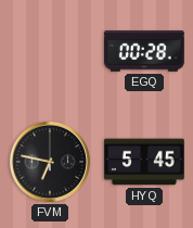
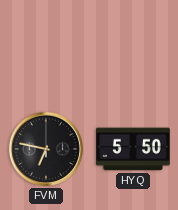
EGQ: 00:28 -> none (145, 51)
HYQ: 5:45 -> 5:50 (134, 149)
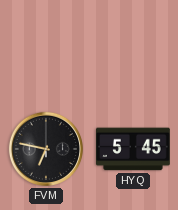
HYQ: 5:50 -> 5:45 (134, 149)
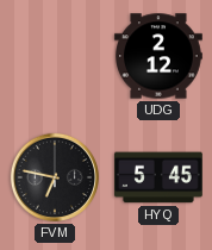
UDG: none -> 2:12 (160, 56)
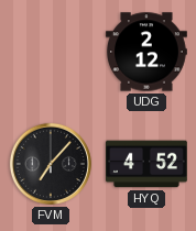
FVM: 6:47 -> 7:07 (51, 164)
HYQ: 5:45 -> 4:52 (148, 164)
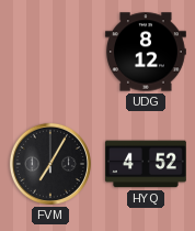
UDG: 2:12 -> 8:12 (147, 52)
FVM: 7:07 -> 7:05 (50, 164)
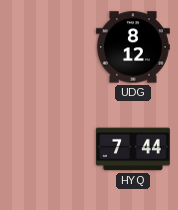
FVM: 7:05 -> none (50, 164)
HYQ: 4:52 -> 7:44 (134, 149)
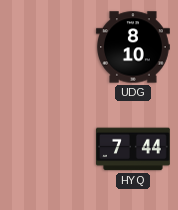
UDG: 8:12 -> 8:10 (134, 47)
